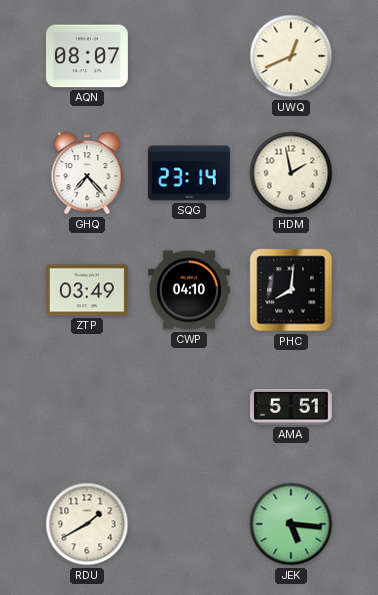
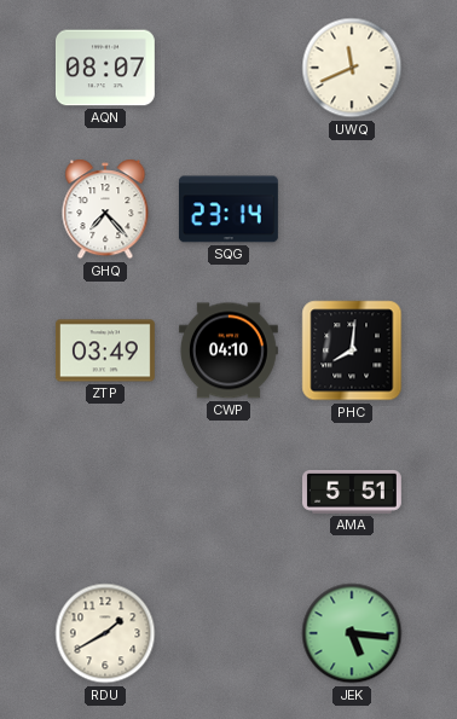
UWQ: 12:41 -> 11:41 (352, 68)
HDM: 1:58 -> none (291, 173)
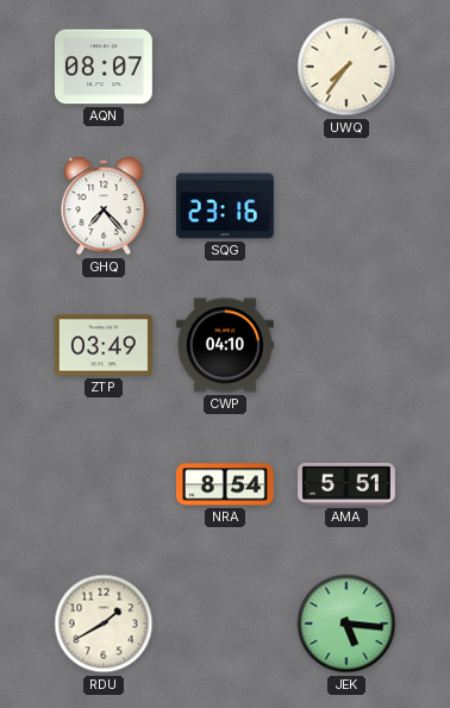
UWQ: 11:41 -> 7:36 (346, 67)
SQG: 23:14 -> 23:16 (225, 206)
PHC: 8:01 -> none (352, 350)
NRA: none -> 8:54 (225, 484)
